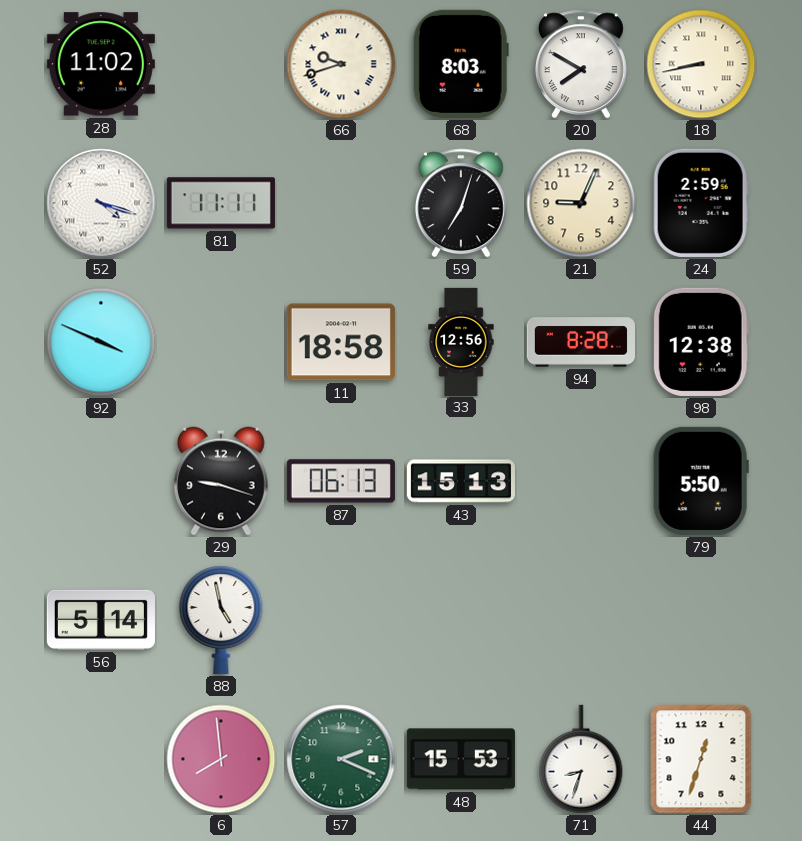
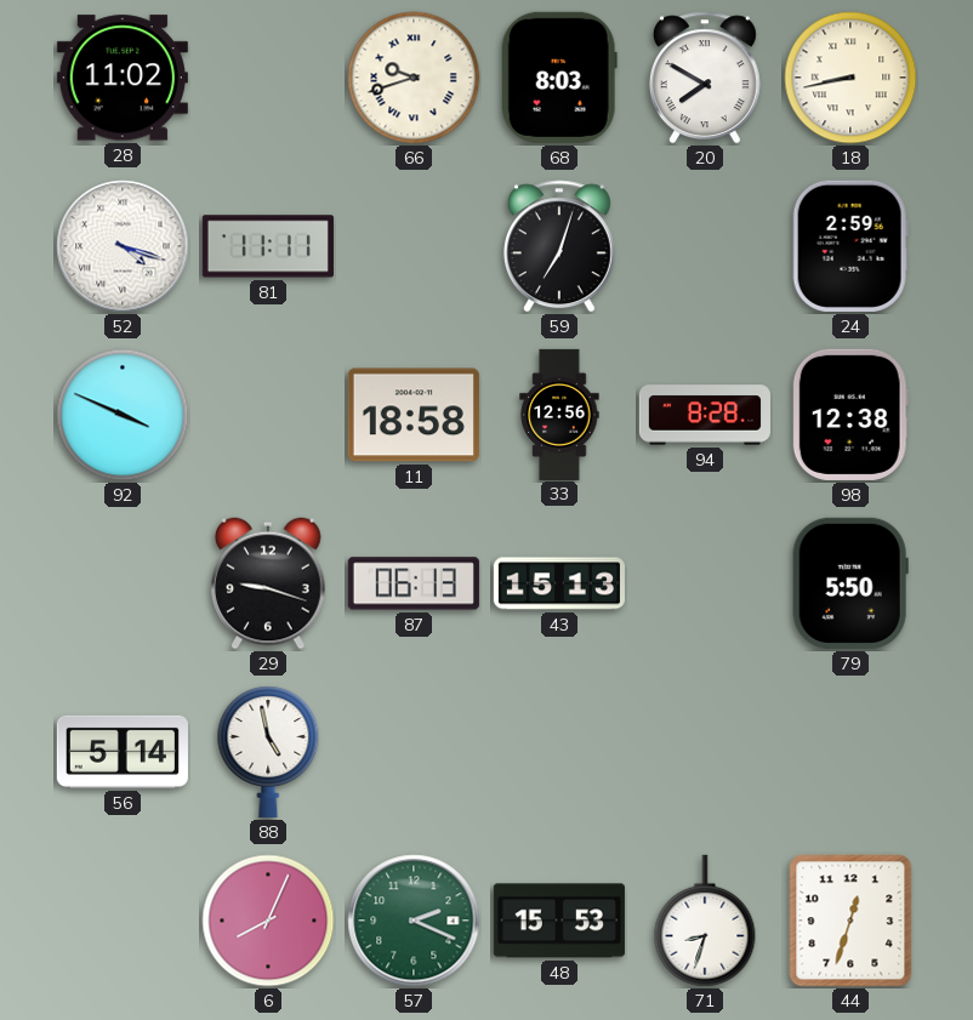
21: 9:04 -> none (581, 203)
6: 7:59 -> 8:04 (268, 921)
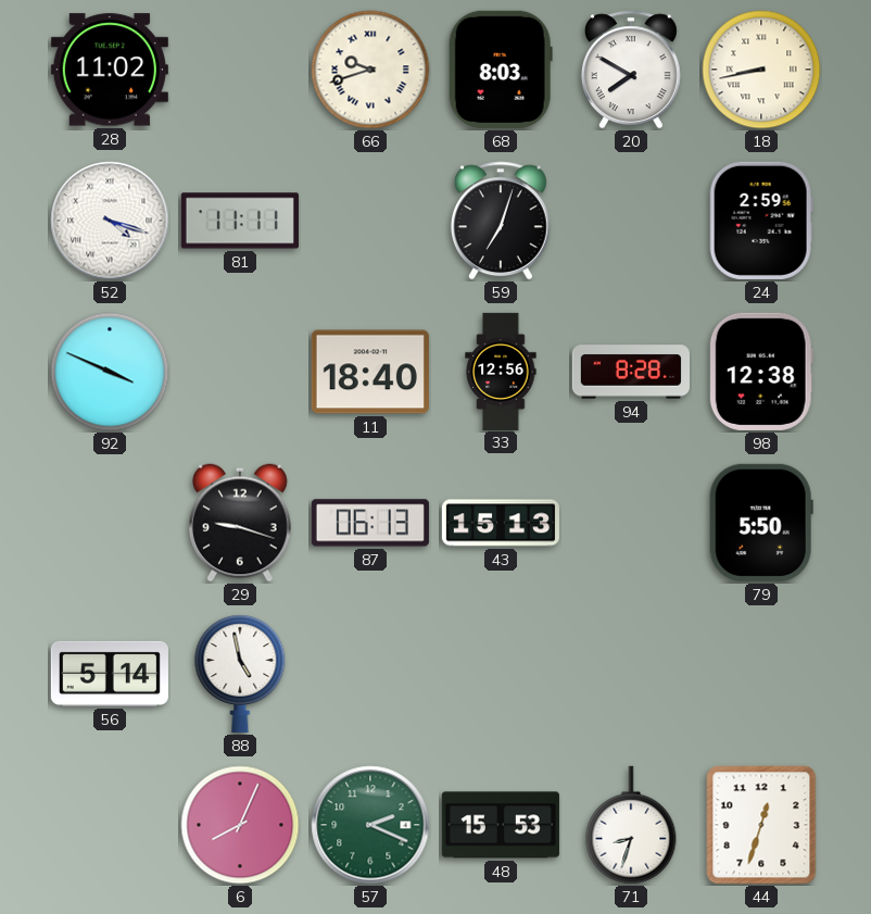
11: 18:58 -> 18:40 (370, 372)
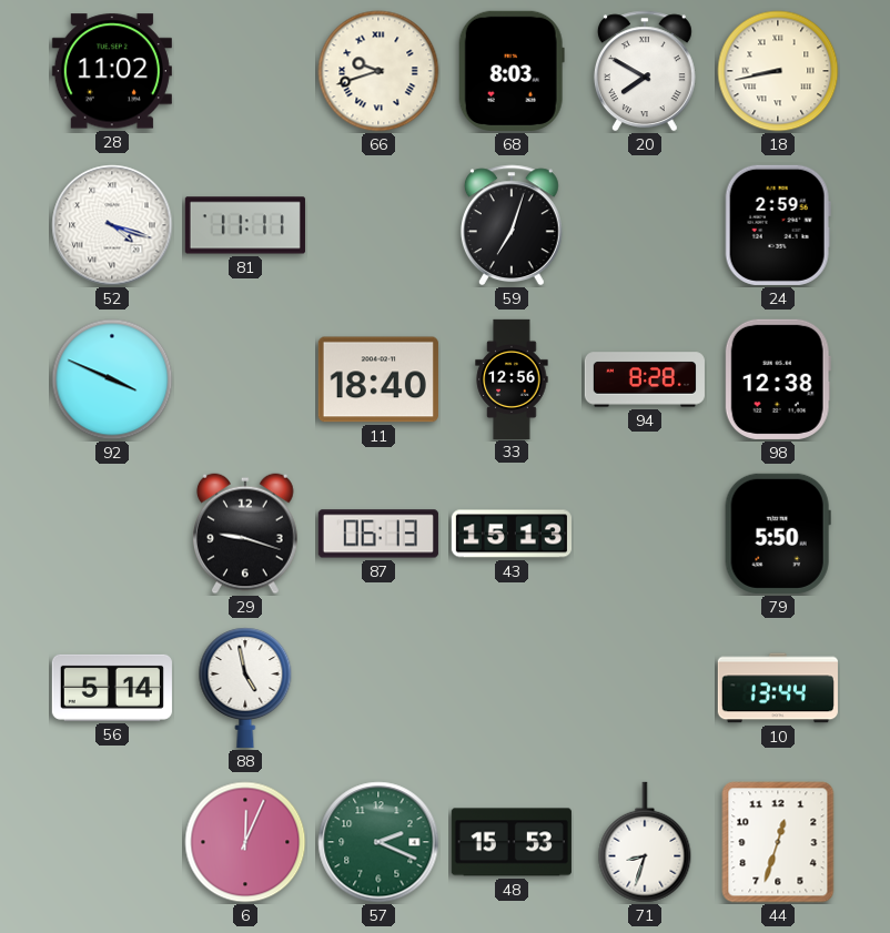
10: none -> 13:44 (778, 688)
6: 8:04 -> 12:04 (245, 842)
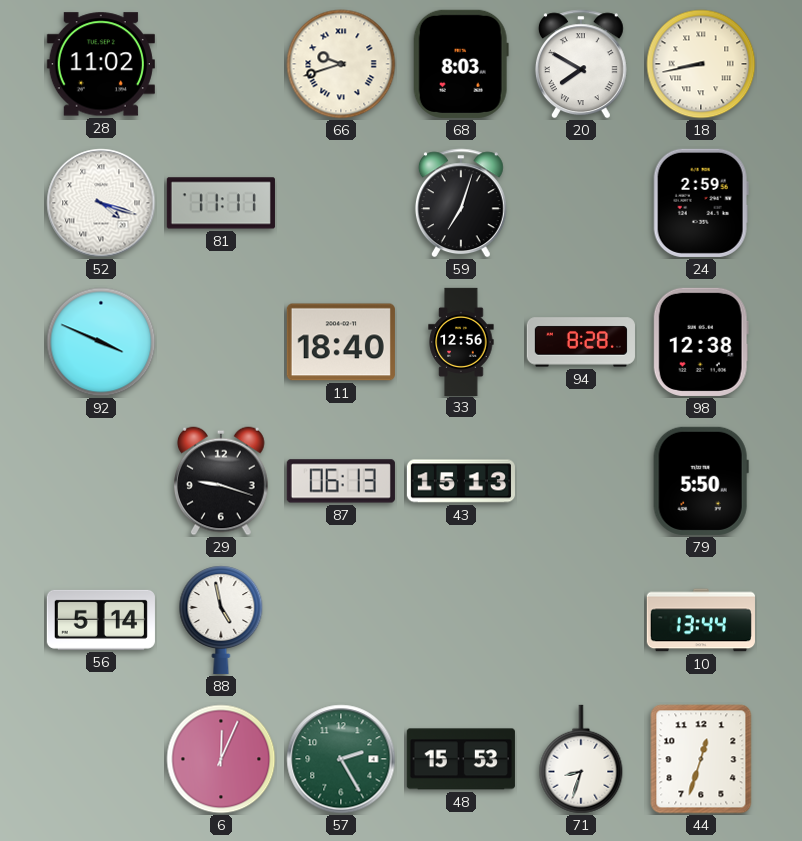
57: 2:19 -> 2:25 (341, 759)
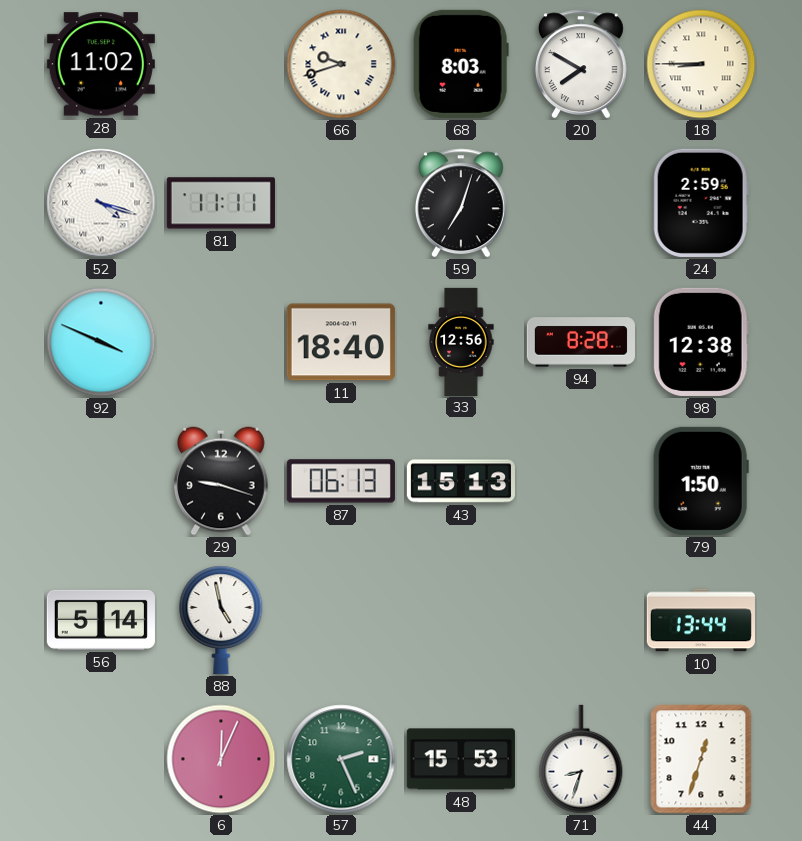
18: 8:43 -> 8:45 (701, 64)
79: 5:50 -> 1:50 (701, 481)
57: 2:25 -> 2:26 (341, 759)
